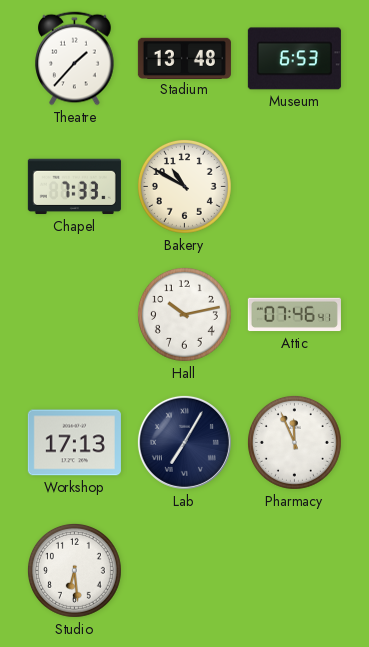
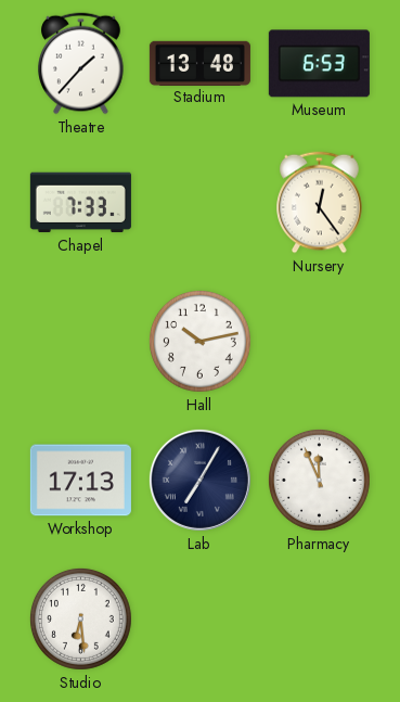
Bakery: 10:50 -> none (184, 186)
Nursery: none -> 12:24 (320, 203)
Attic: 07:46 -> none (294, 315)
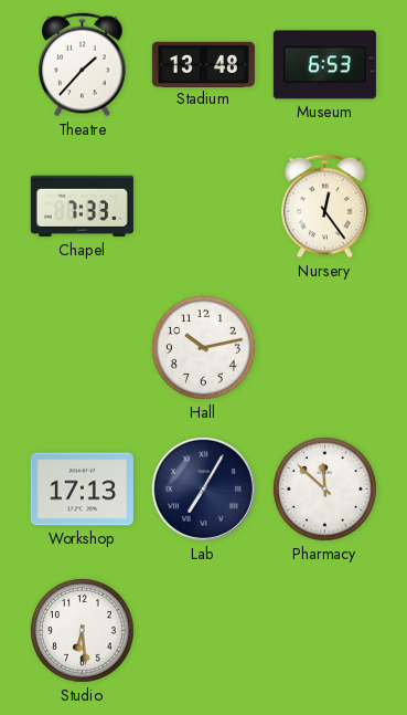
Pharmacy: 11:56 -> 11:52 (324, 488)
